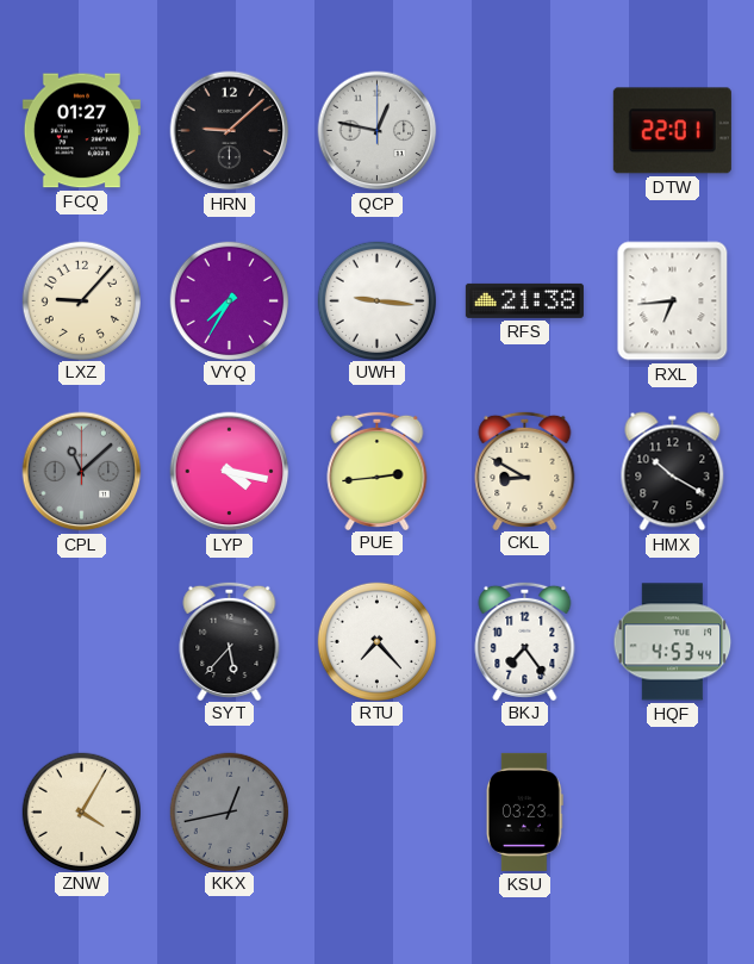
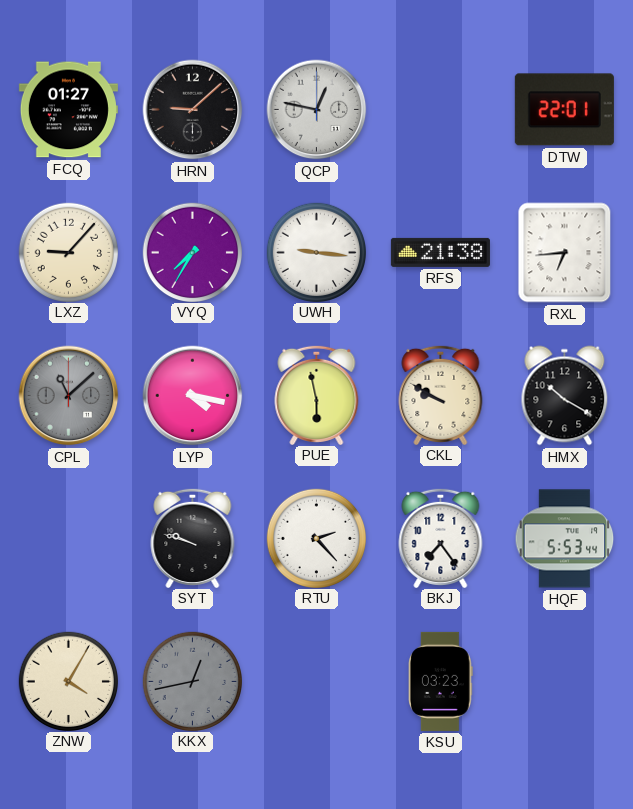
PUE: 2:44 -> 5:58 (317, 394)
CKL: 8:50 -> 9:50 (441, 394)
SYT: 5:37 -> 9:48 (193, 537)
RTU: 7:23 -> 2:23 (316, 538)
HQF: 4:53 -> 5:53 (565, 539)
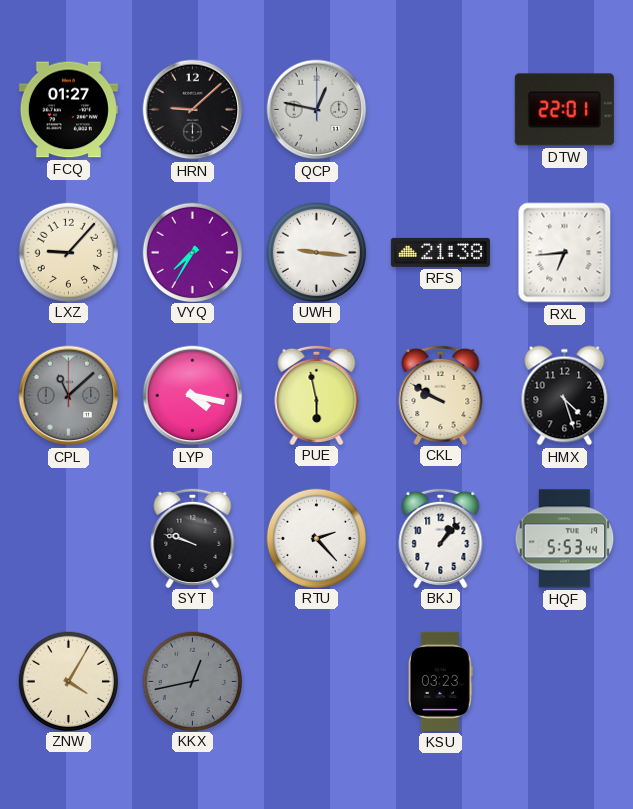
HMX: 10:20 -> 4:27 (565, 396)
BKJ: 7:24 -> 1:07 (441, 537)
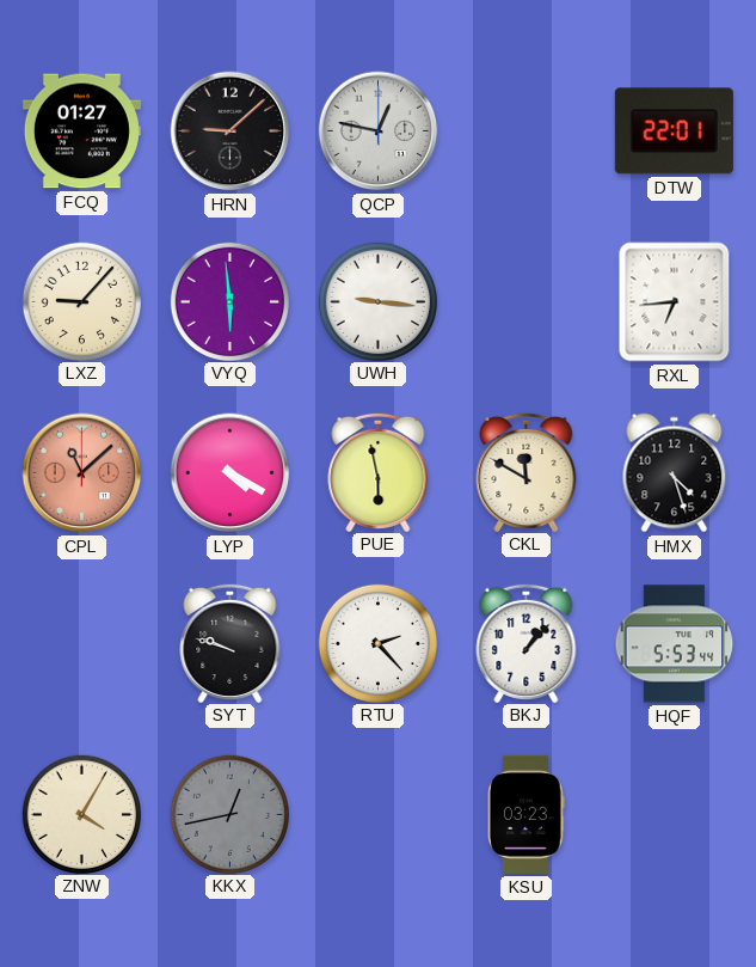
VYQ: 7:35 -> 5:59 (229, 301)
RFS: 21:38 -> none (440, 252)
CPL dial: grey -> salmon (82, 473)
LYP: 4:17 -> 4:20 (231, 473)
CKL: 9:50 -> 11:50 (527, 471)
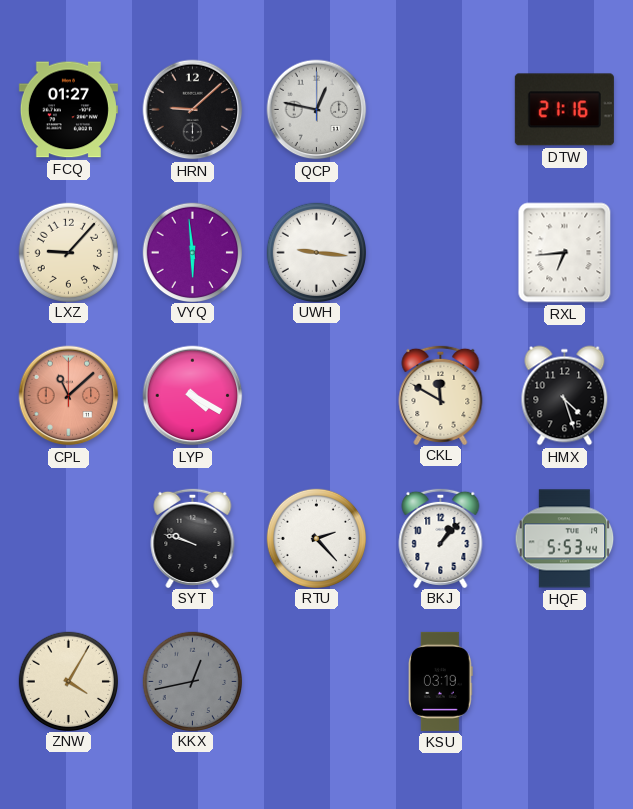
DTW: 22:01 -> 21:16 (564, 110)
PUE: 5:58 -> none (379, 471)
KSU: 03:23 -> 03:19 (441, 681)
